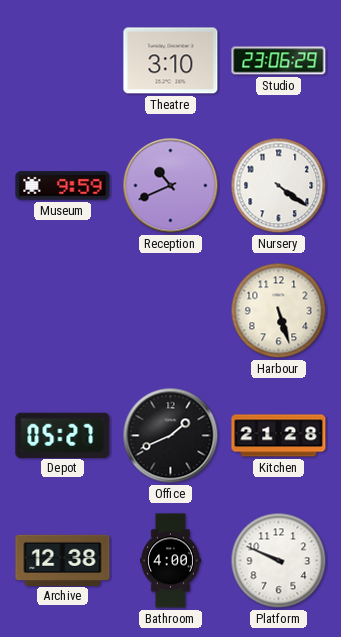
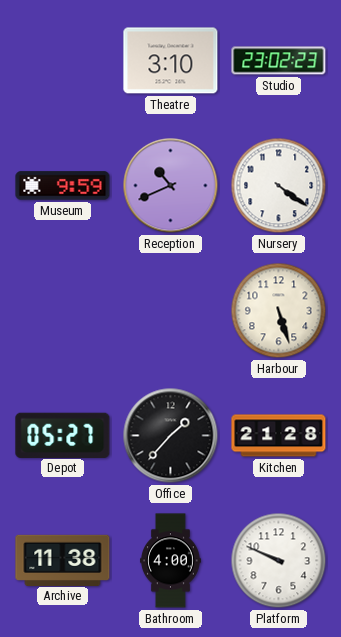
Studio: 23:06 -> 23:02 (279, 61)
Office: 1:41 -> 1:37 (171, 436)
Archive: 12:38 -> 11:38 (63, 560)
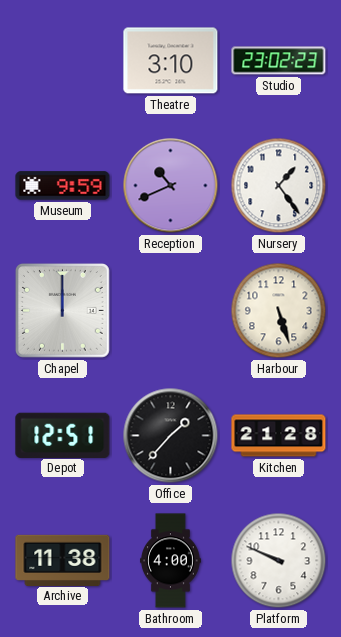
Nursery: 4:21 -> 1:24 (279, 186)
Chapel: none -> 12:00 (62, 310)
Depot: 05:27 -> 12:51 (63, 435)
